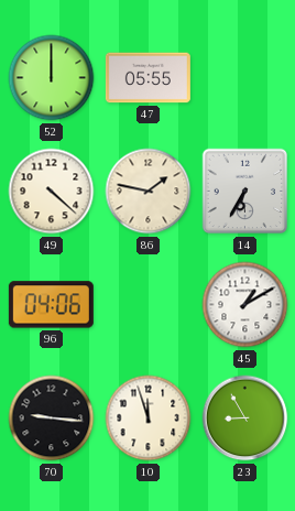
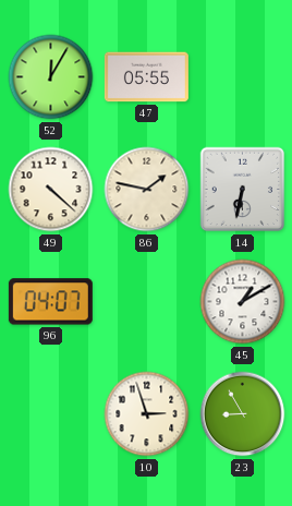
52: 12:00 -> 12:05 (51, 77)
14: 6:35 -> 6:32 (243, 190)
96: 04:06 -> 04:07 (50, 302)
70: 9:16 -> none (52, 418)
10: 11:57 -> 2:57 (147, 414)
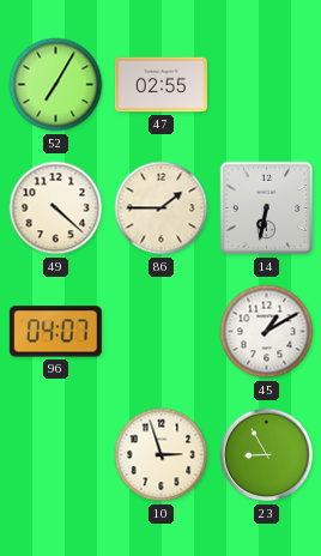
52: 12:05 -> 7:05 (56, 85)
47: 05:55 -> 02:55 (160, 85)
86: 1:47 -> 1:45 (162, 208)
